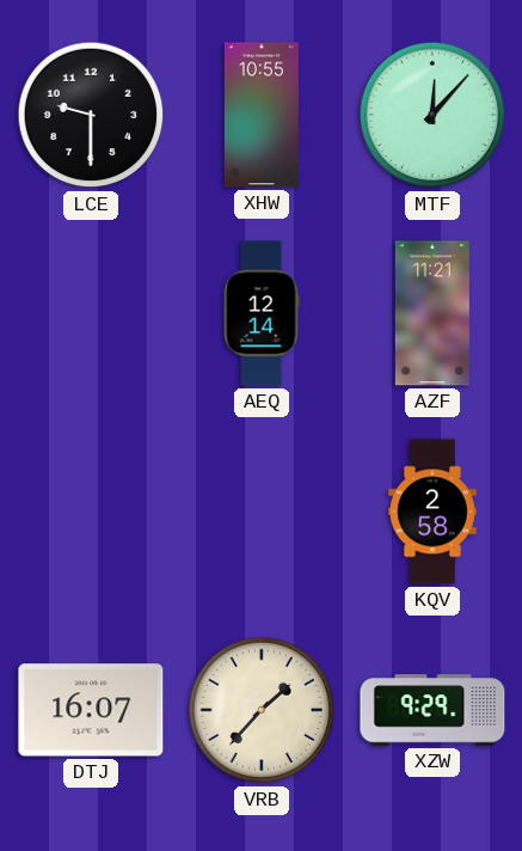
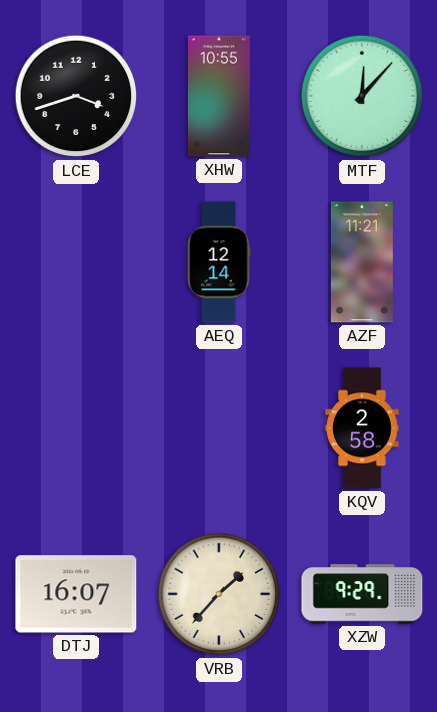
LCE: 9:30 -> 3:42 (76, 96)
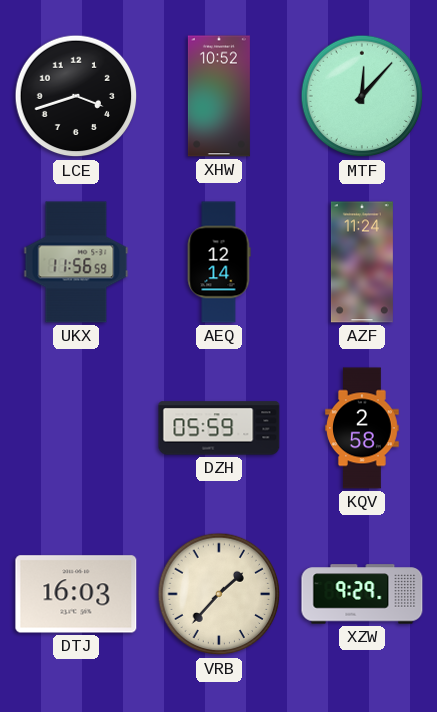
XHW: 10:55 -> 10:52 (219, 96)
UKX: none -> 11:56 (76, 262)
AZF: 11:21 -> 11:24 (362, 262)
DZH: none -> 05:59 (219, 428)
DTJ: 16:07 -> 16:03 (76, 594)
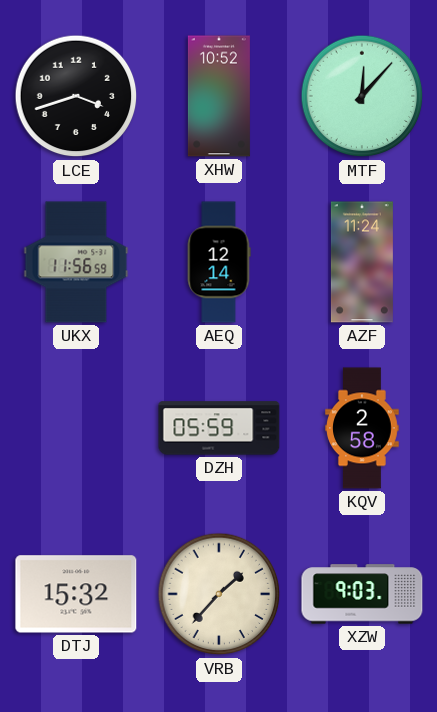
DTJ: 16:03 -> 15:32 (76, 594)
XZW: 9:29 -> 9:03 (362, 594)
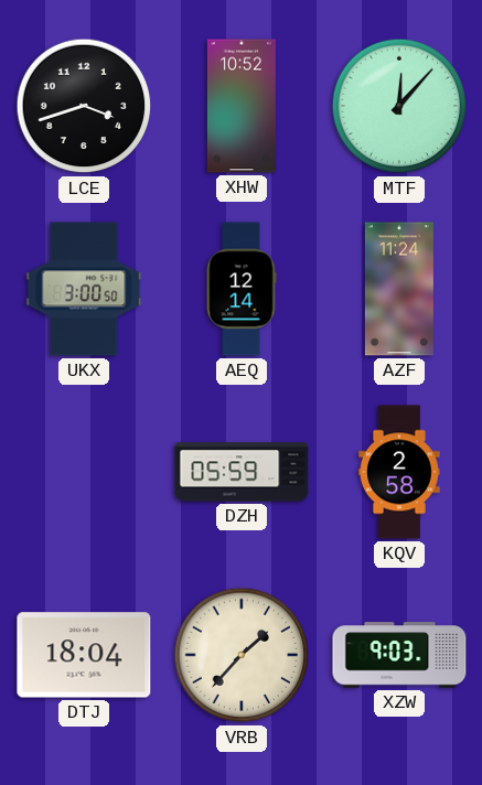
UKX: 11:56 -> 3:00 (84, 289)
DTJ: 15:32 -> 18:04 (84, 655)
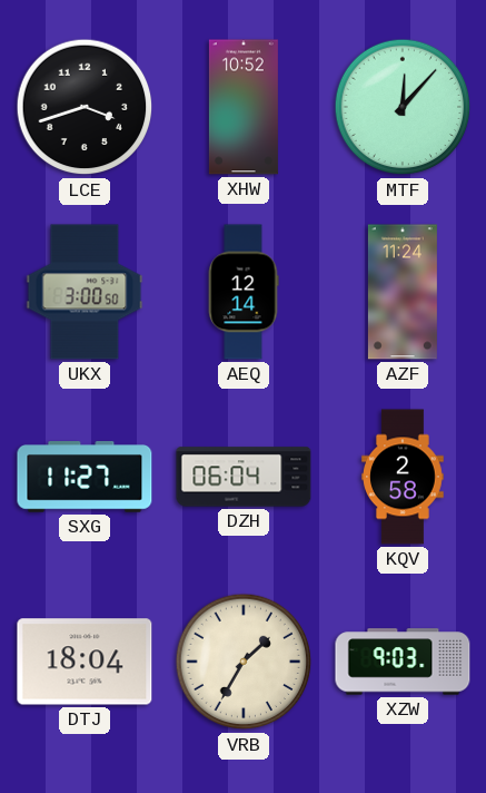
SXG: none -> 11:27 (85, 477)
DZH: 05:59 -> 06:04 (244, 477)
VRB: 1:37 -> 1:35 (244, 662)
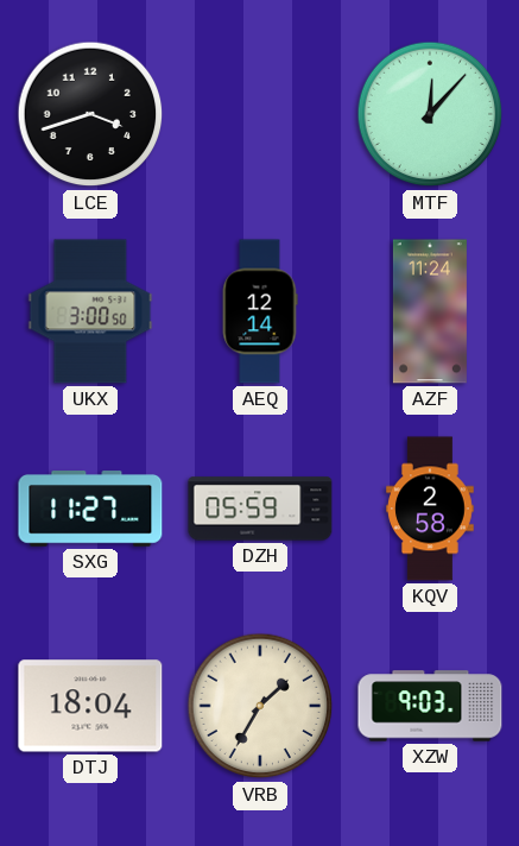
XHW: 10:52 -> none (244, 107)
DZH: 06:04 -> 05:59 (260, 509)
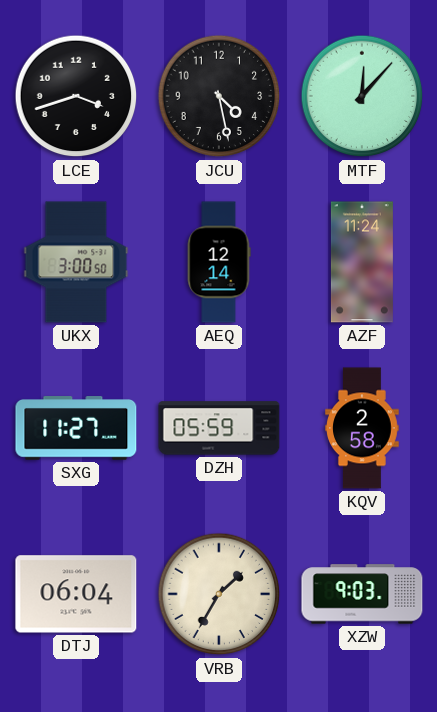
JCU: none -> 4:28 (219, 96)
DTJ: 18:04 -> 06:04 (76, 594)
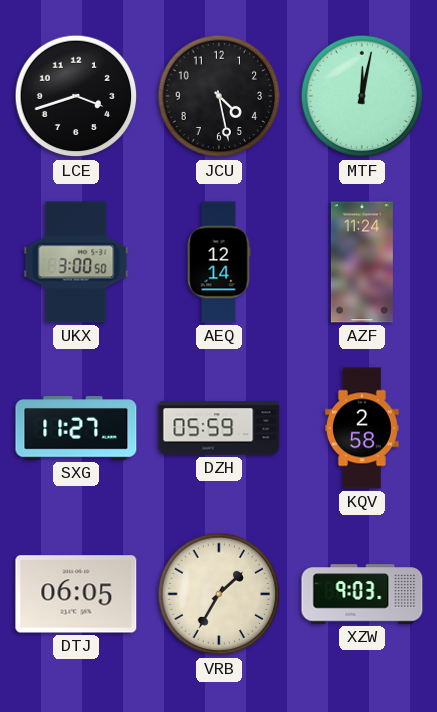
MTF: 12:07 -> 12:02 (362, 96)
DTJ: 06:04 -> 06:05 (76, 594)
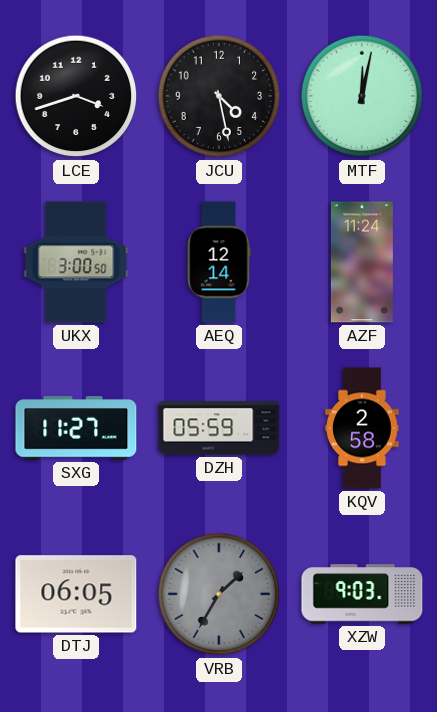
VRB dial: cream -> grey (219, 594)
